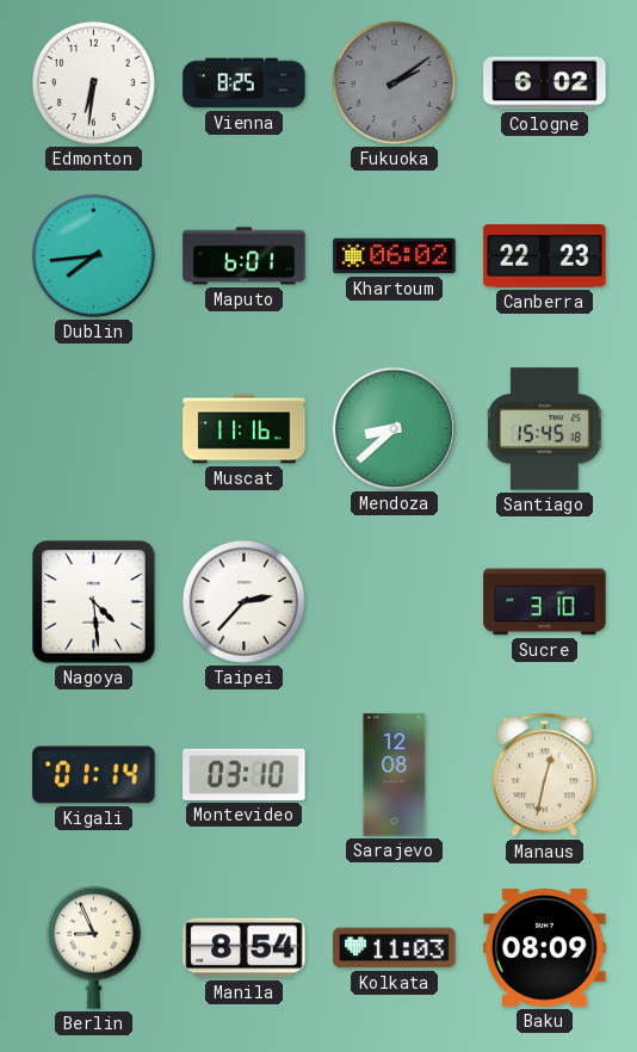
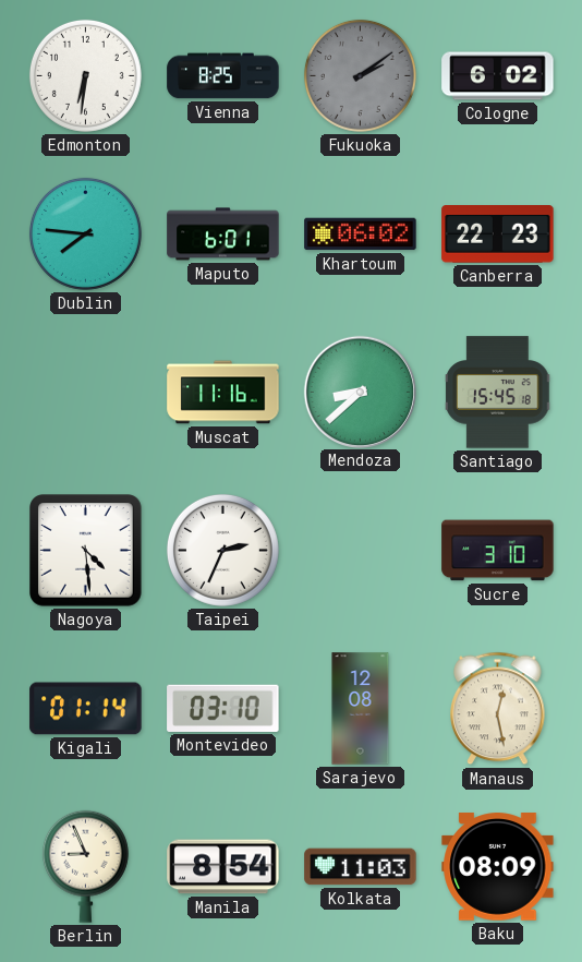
Dublin: 7:44 -> 7:46 (85, 233)
Taipei: 2:37 -> 2:34 (222, 550)
Manaus: 12:32 -> 12:28 (498, 709)
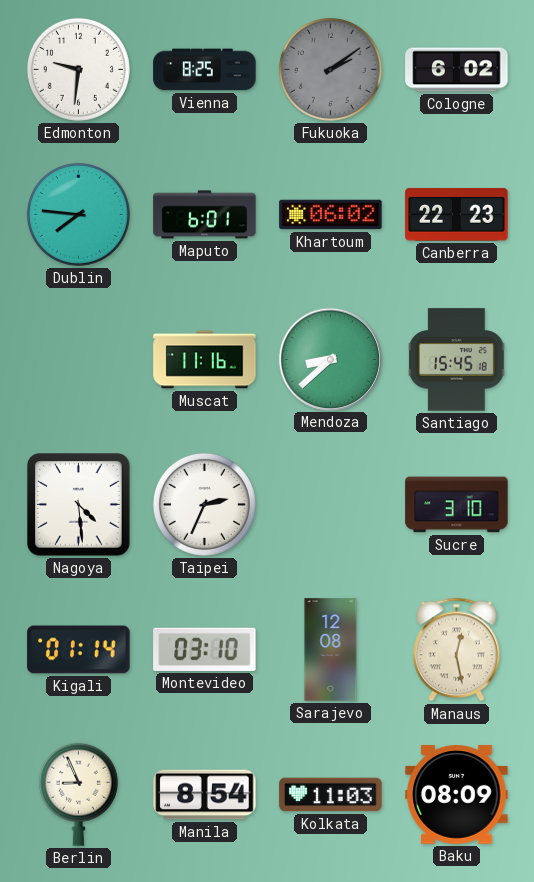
Edmonton: 6:31 -> 9:31 (78, 69)
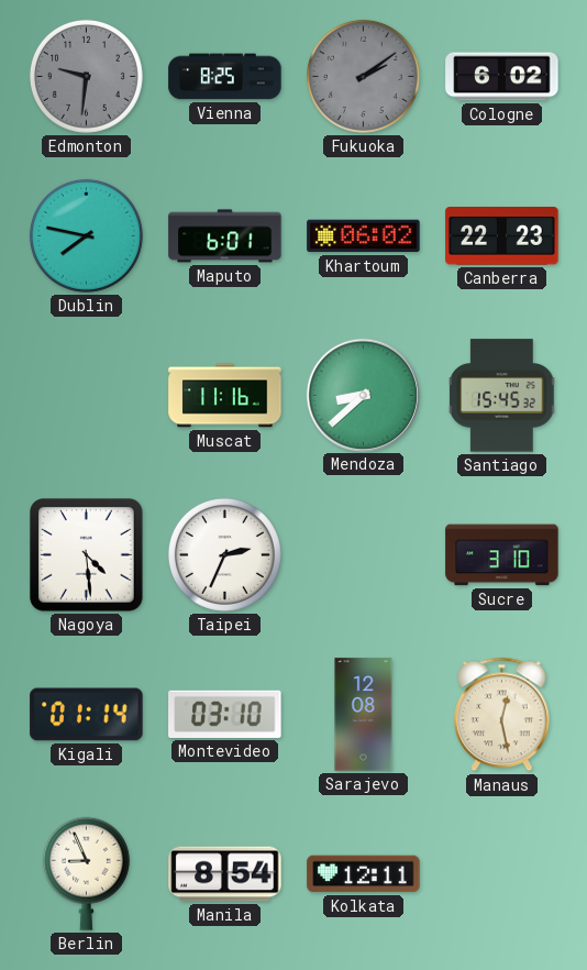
Edmonton dial: white -> grey (86, 76)
Dublin: 7:46 -> 7:47 (86, 235)
Santiago: 15:45:18 -> 15:45:32 (502, 396)
Kolkata: 11:03 -> 12:11 (364, 874)
Baku: 08:09 -> none (457, 795)
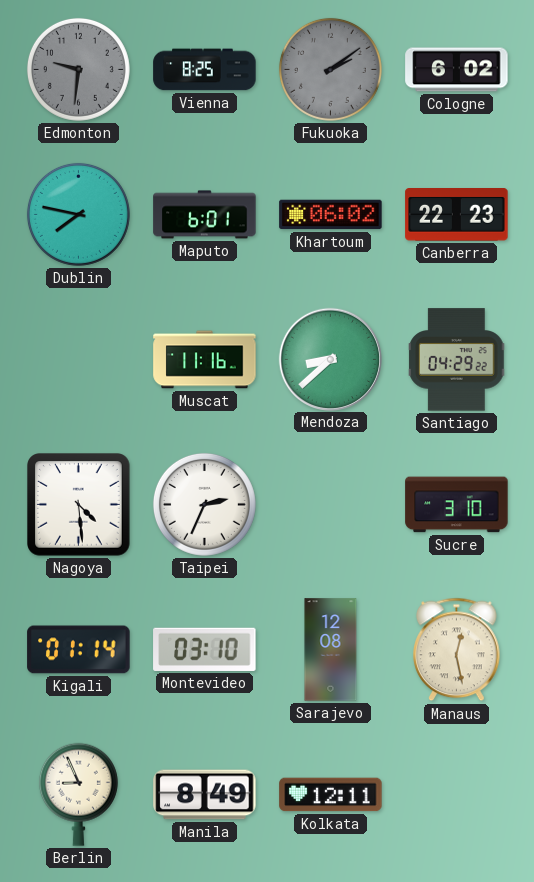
Santiago: 15:45 -> 04:29 (457, 360)
Manila: 8:54 -> 8:49 (205, 795)
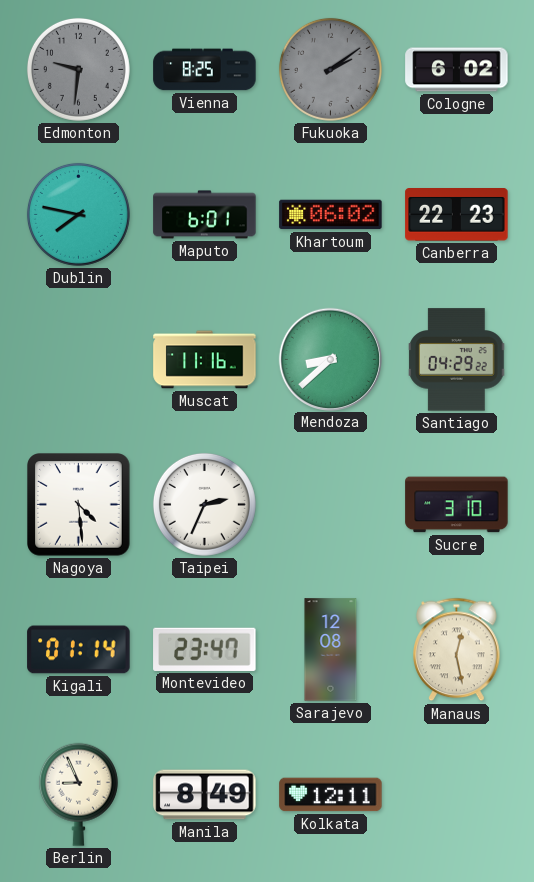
Montevideo: 03:10 -> 23:47 (205, 649)
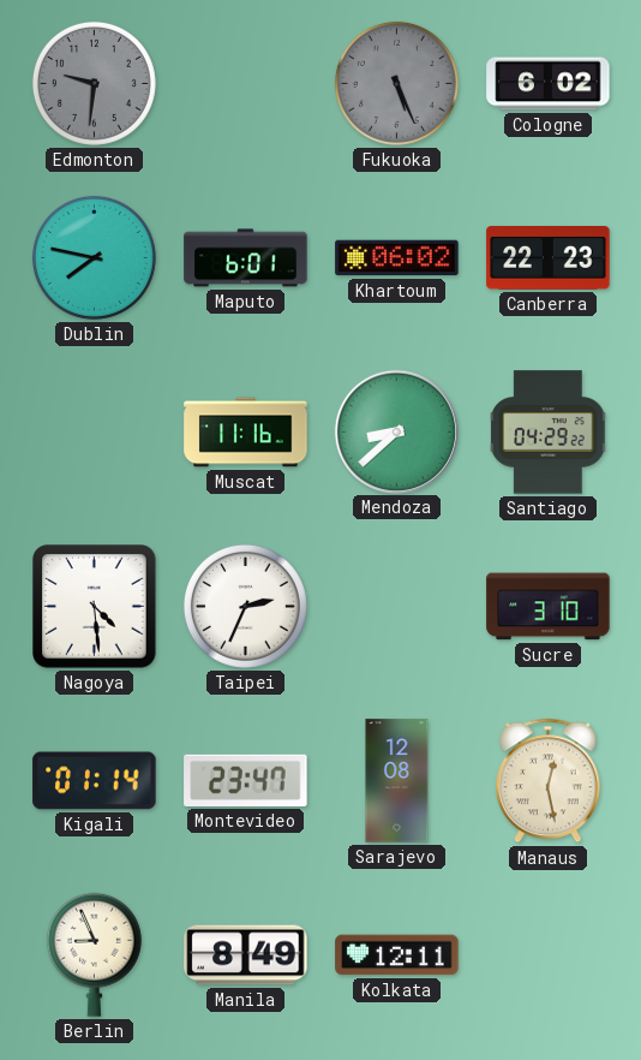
Vienna: 8:25 -> none (205, 70)
Fukuoka: 2:09 -> 5:26 (396, 83)
